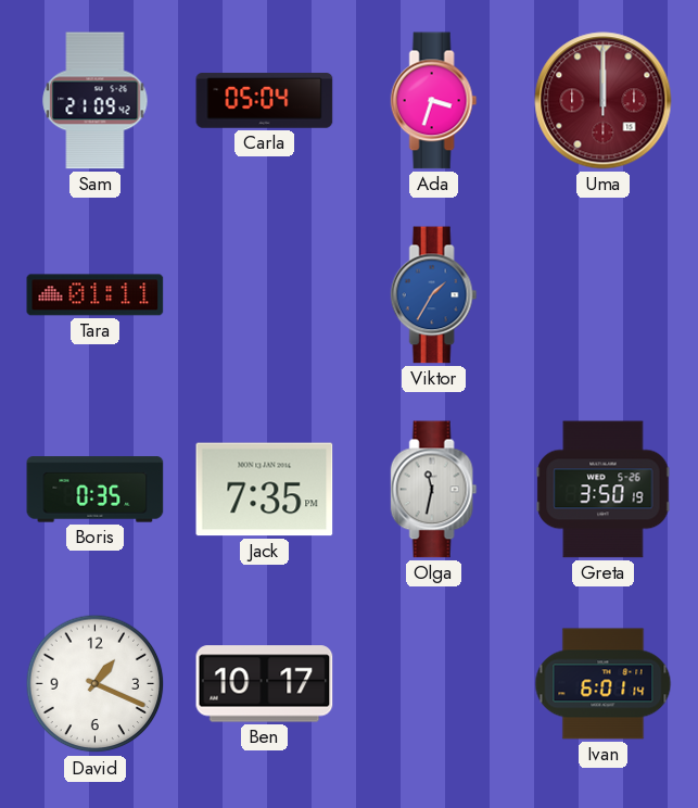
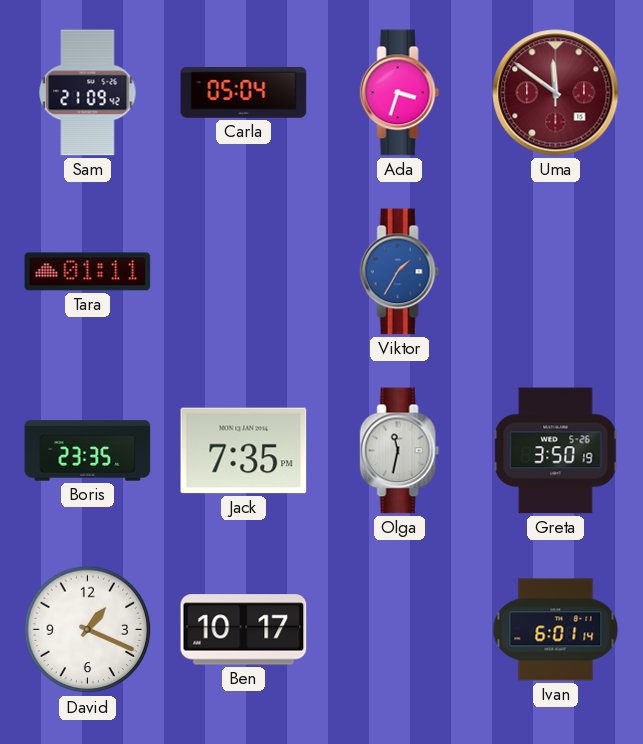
Uma: 12:00 -> 11:51 (556, 93)
Boris: 0:35 -> 23:35 (88, 451)
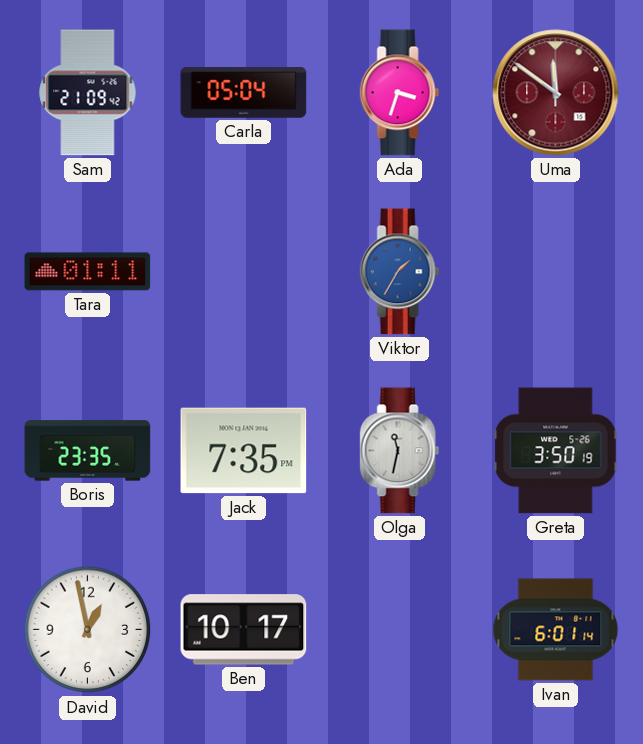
David: 1:19 -> 12:58 (88, 630)
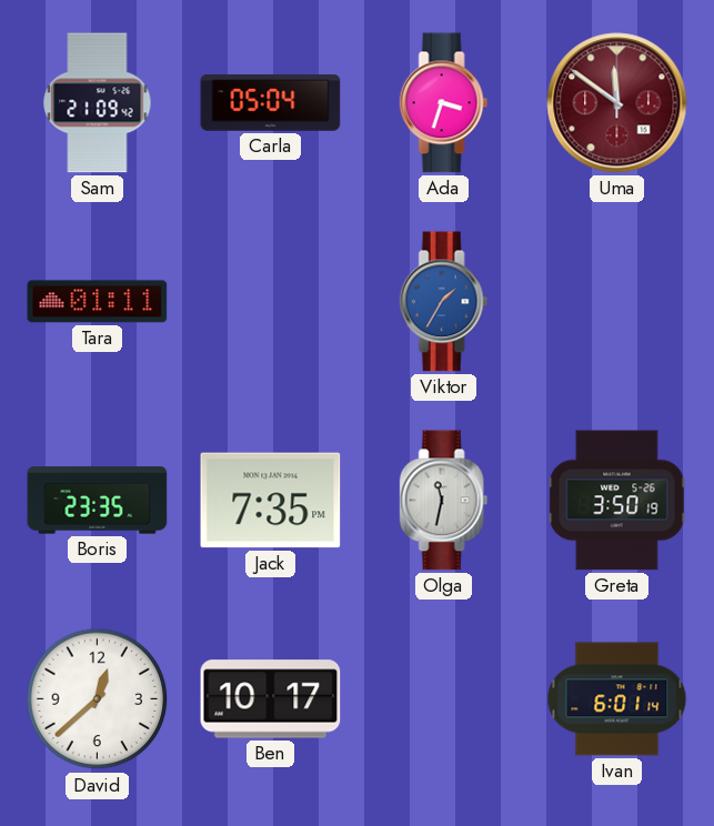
David: 12:58 -> 12:38 (98, 699)
